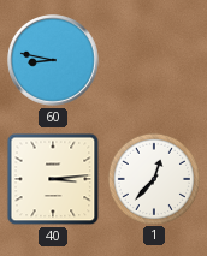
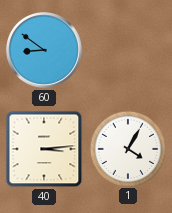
60: 8:47 -> 8:51 (45, 51)
1: 12:37 -> 4:05 (127, 148)
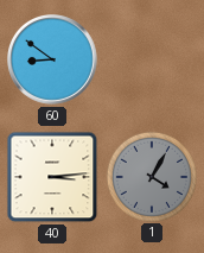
1 dial: white -> grey (151, 176)
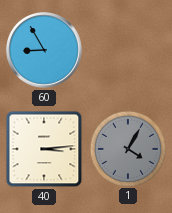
60: 8:51 -> 8:55 (45, 51)
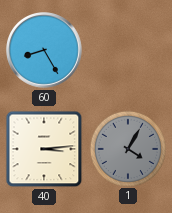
60: 8:55 -> 8:25 (45, 51)
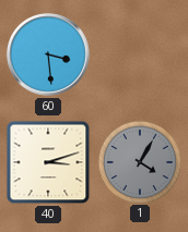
60: 8:25 -> 3:29 (49, 56)
40: 3:14 -> 3:12 (48, 162)
